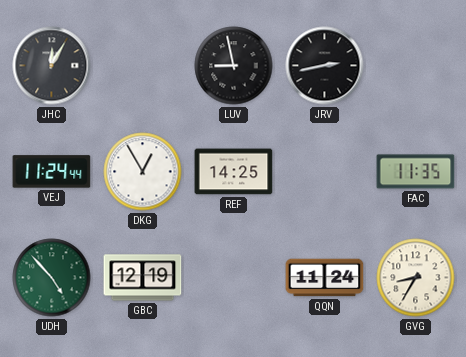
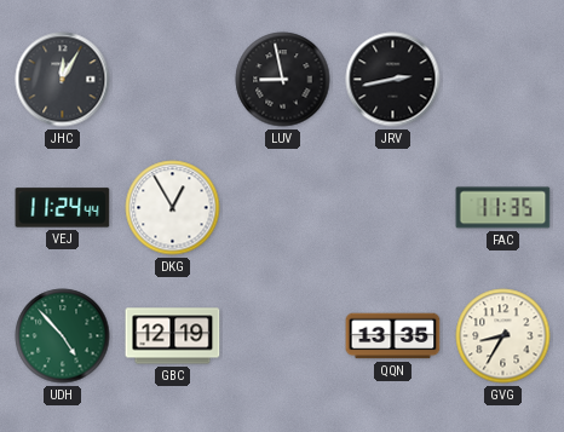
REF: 14:25 -> none (234, 172)
QQN: 11:24 -> 13:35 (393, 336)
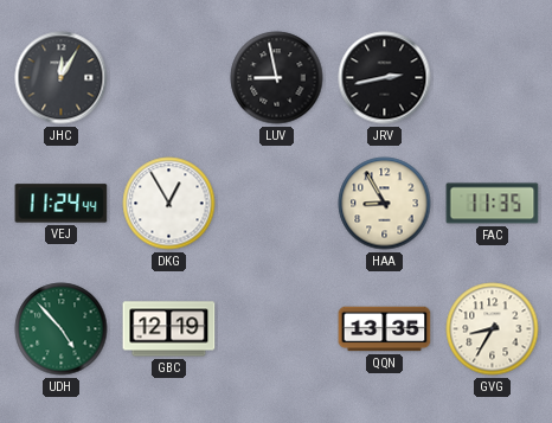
HAA: none -> 8:55 (385, 204)
